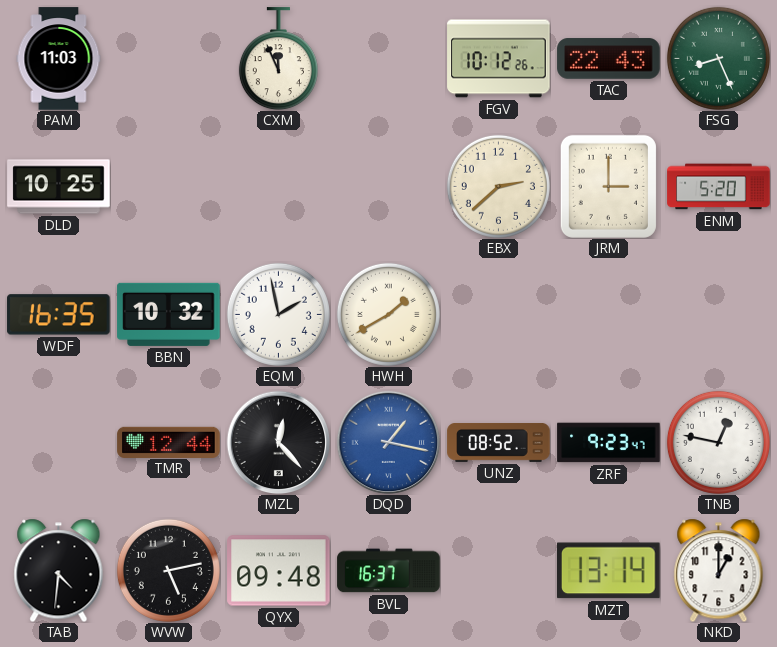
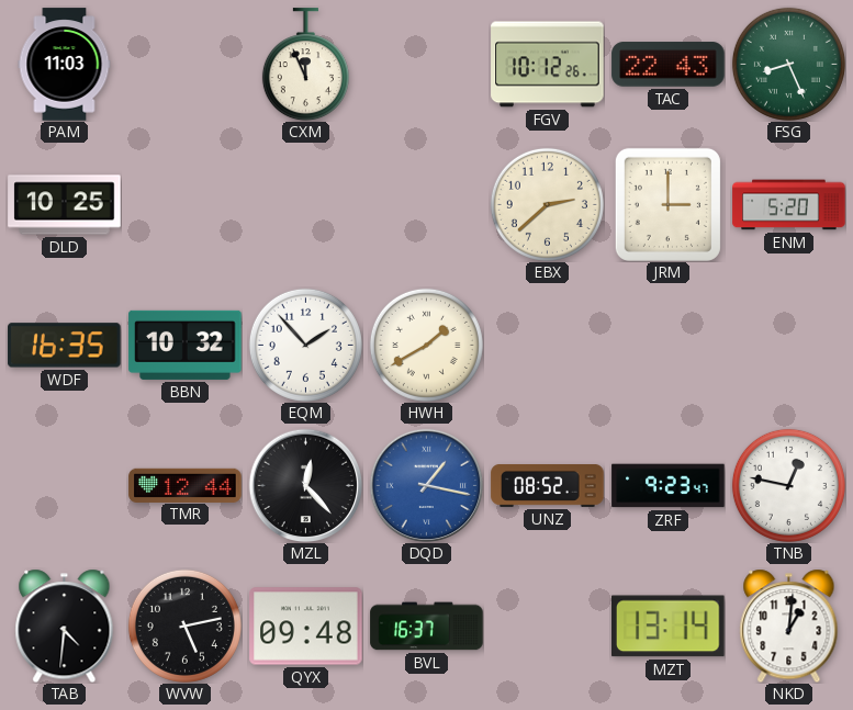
EQM: 1:58 -> 1:53 (305, 345)
NKD: 1:00 -> 1:01 (789, 626)
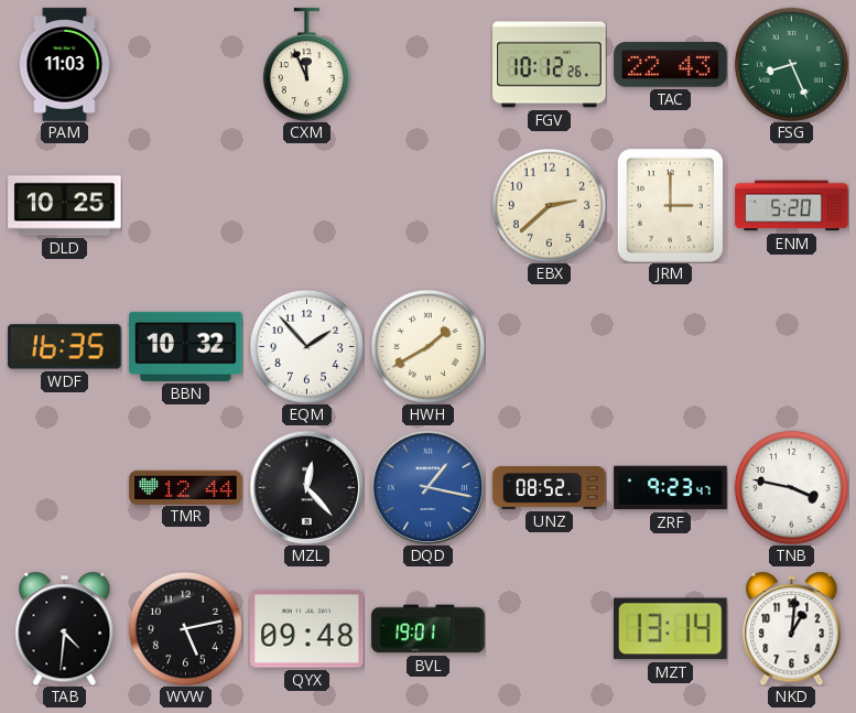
TNB: 12:47 -> 3:47 (791, 487)
BVL: 16:37 -> 19:01 (429, 629)
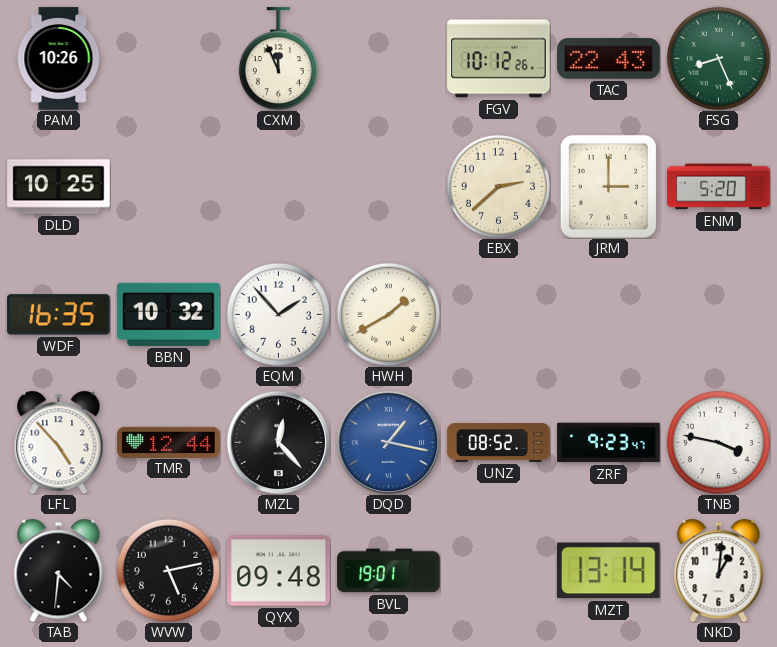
PAM: 11:03 -> 10:26 (59, 59)
LFL: none -> 4:53 (59, 442)
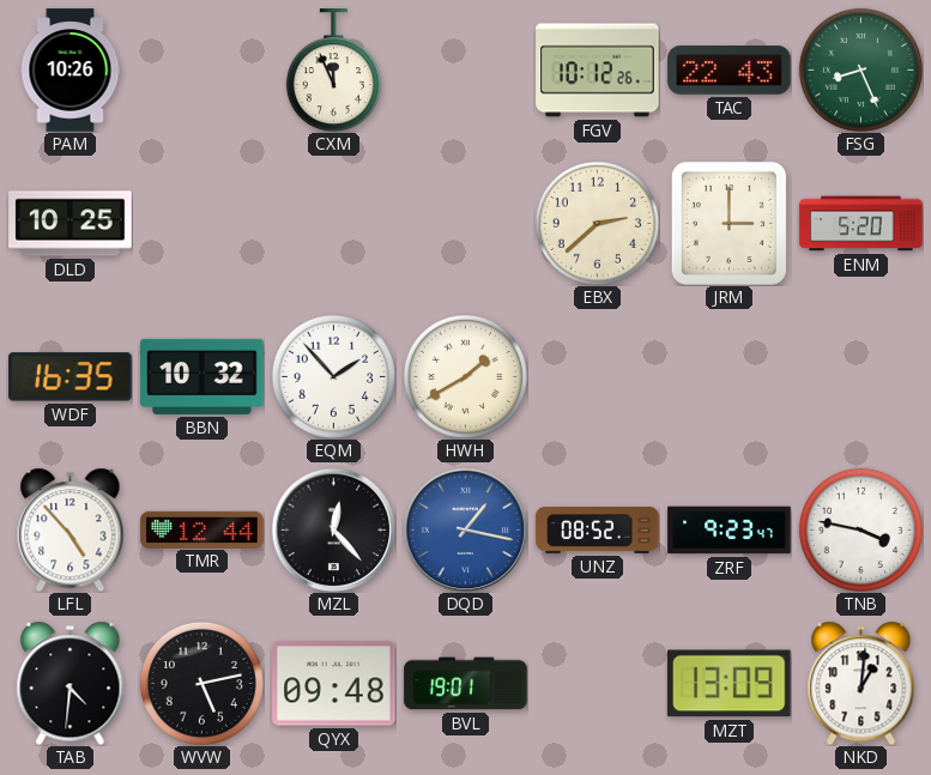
MZT: 13:14 -> 13:09 (730, 684)
